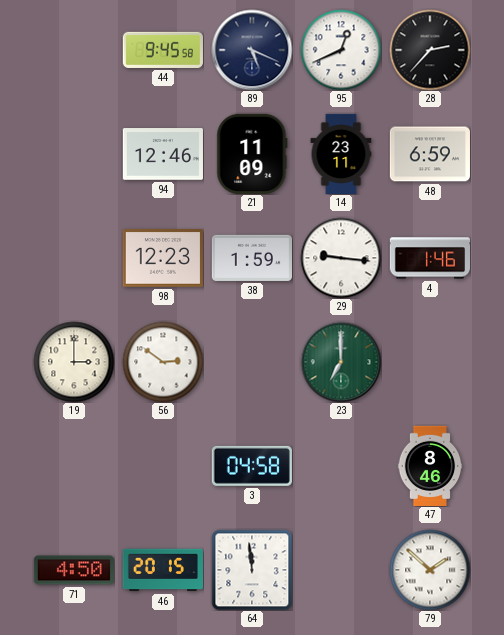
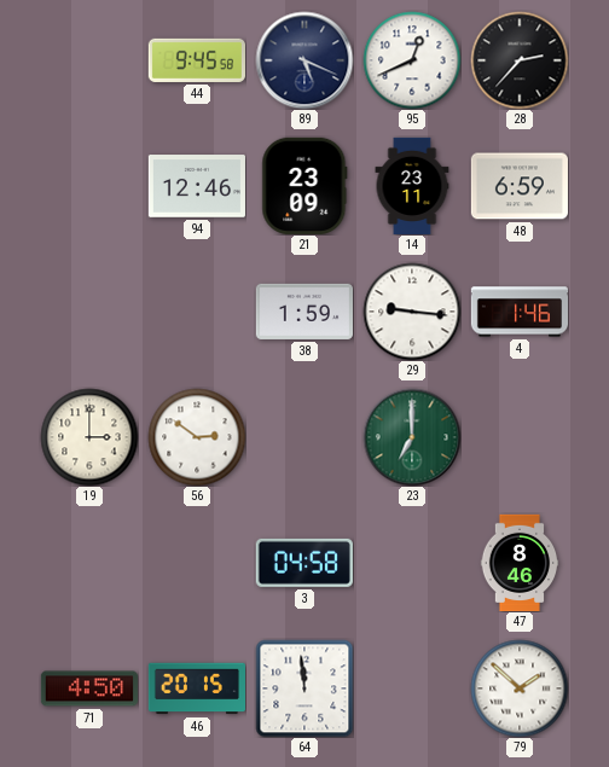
21: 11:09 -> 23:09 (304, 186)
98: 12:23 -> none (163, 258)
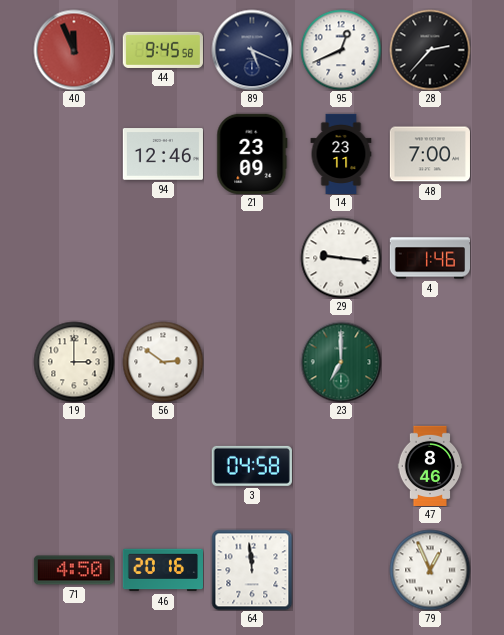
40: none -> 11:56 (74, 50)
48: 6:59 -> 7:00 (430, 154)
38: 1:59 -> none (304, 312)
46: 20:15 -> 20:16 (162, 570)
79: 1:52 -> 12:56 (430, 570)
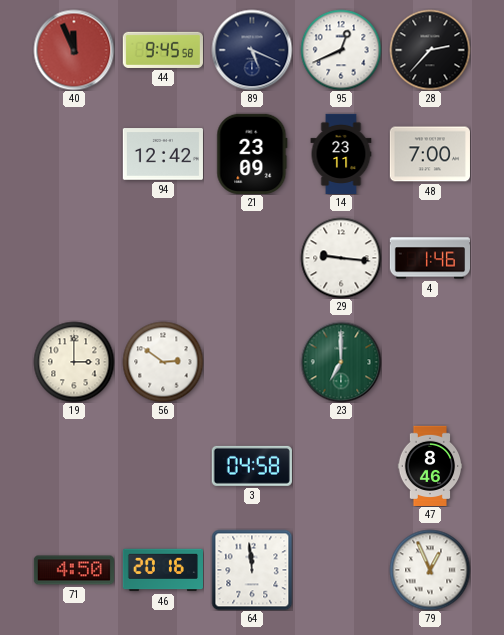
94: 12:46 -> 12:42 (163, 154)
